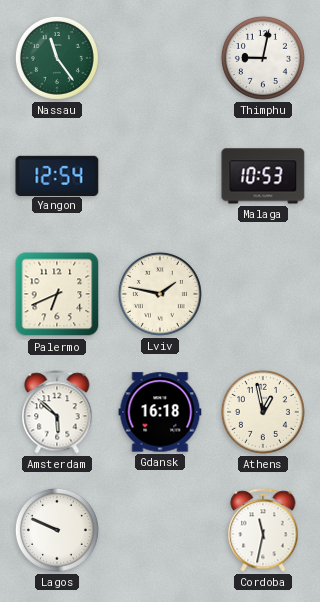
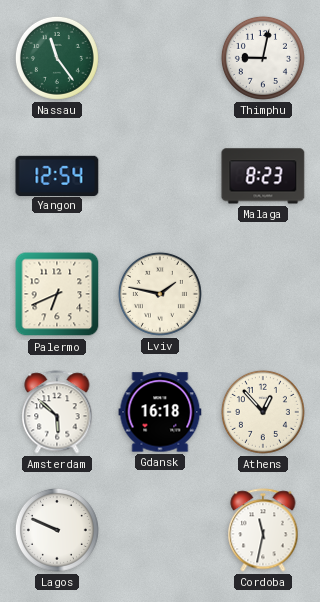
Malaga: 10:53 -> 8:23 (263, 176)
Athens: 12:58 -> 12:53 (263, 412)
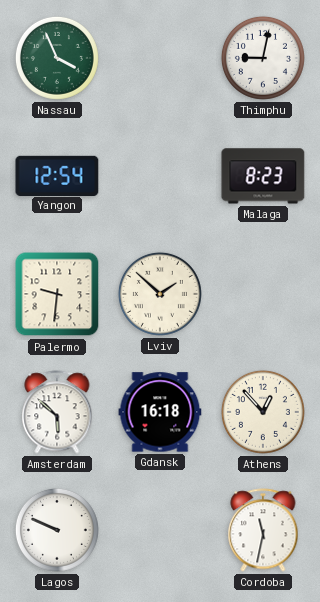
Nassau: 11:24 -> 3:56 (57, 58)
Palermo: 6:41 -> 9:31 (57, 294)
Lviv: 1:47 -> 1:52 (160, 294)
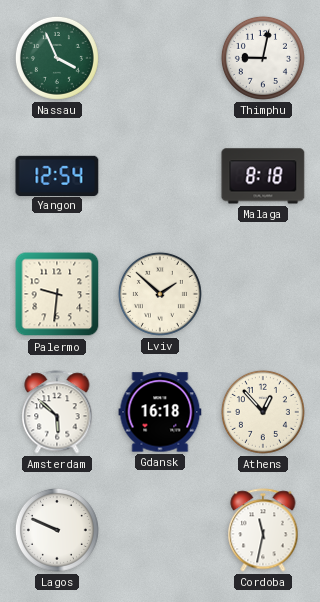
Malaga: 8:23 -> 8:18 (263, 176)
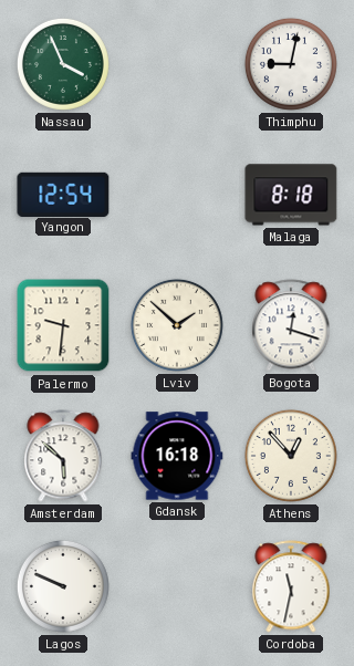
Bogota: none -> 12:18 (291, 325)
